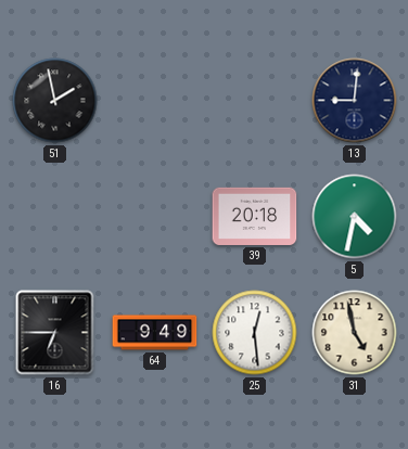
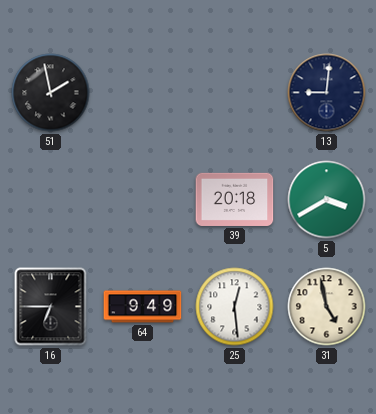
5: 4:32 -> 3:40 (327, 200)
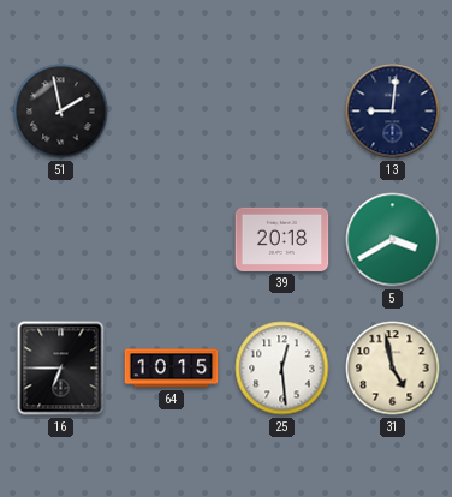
64: 9:49 -> 10:15 (172, 369)
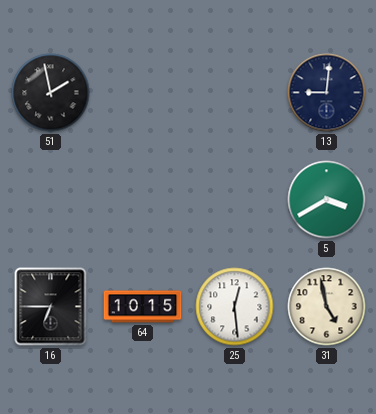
39: 20:18 -> none (282, 239)
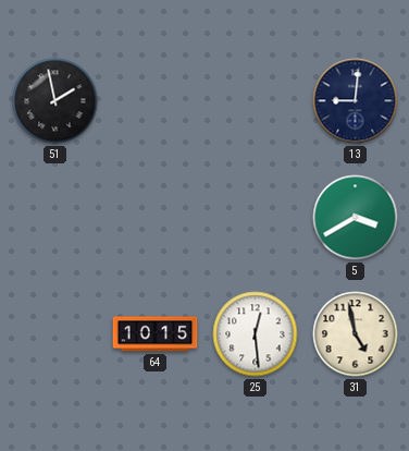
16: 6:45 -> none (51, 307)
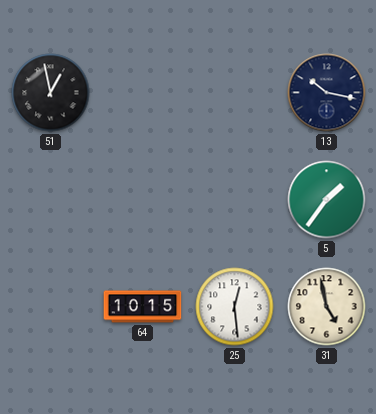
51: 1:58 -> 12:58 (51, 93)
13: 9:01 -> 10:17 (327, 93)
5: 3:40 -> 1:36 (327, 200)
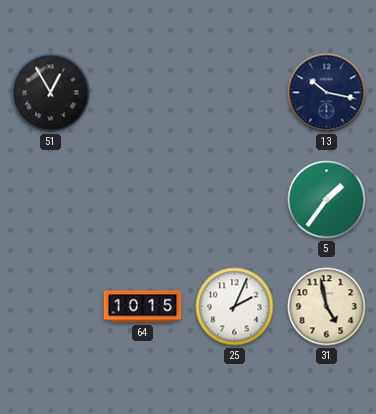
51: 12:58 -> 12:55 (51, 93)
25: 12:29 -> 2:04 (235, 307)
